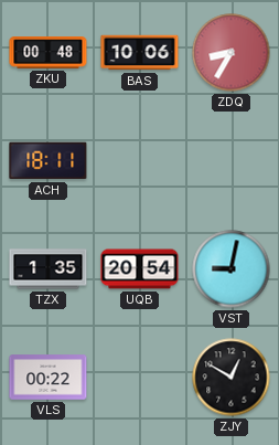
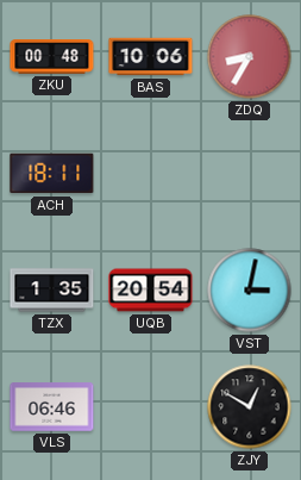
VST: 9:02 -> 3:02 (250, 291)
VLS: 00:22 -> 06:46 (52, 407)
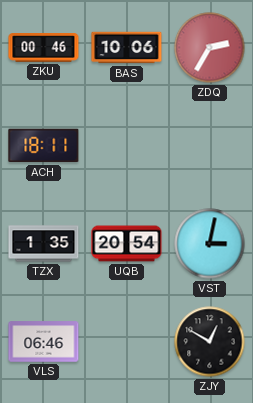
ZKU: 00:48 -> 00:46 (44, 48)
ZDQ: 8:35 -> 2:35 (210, 48)
